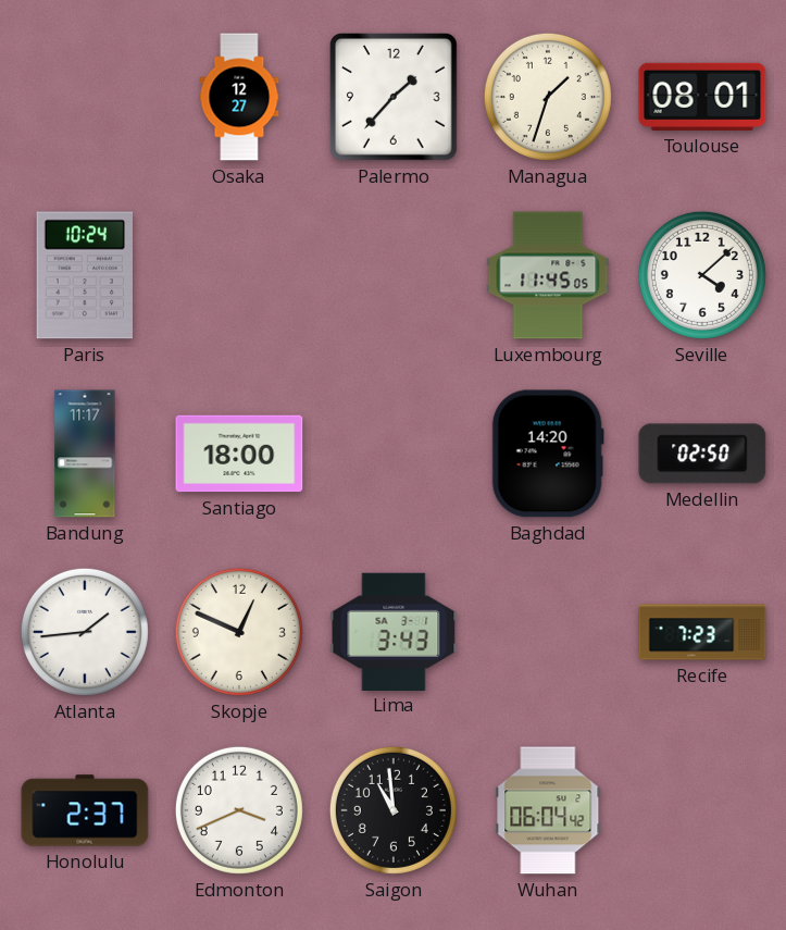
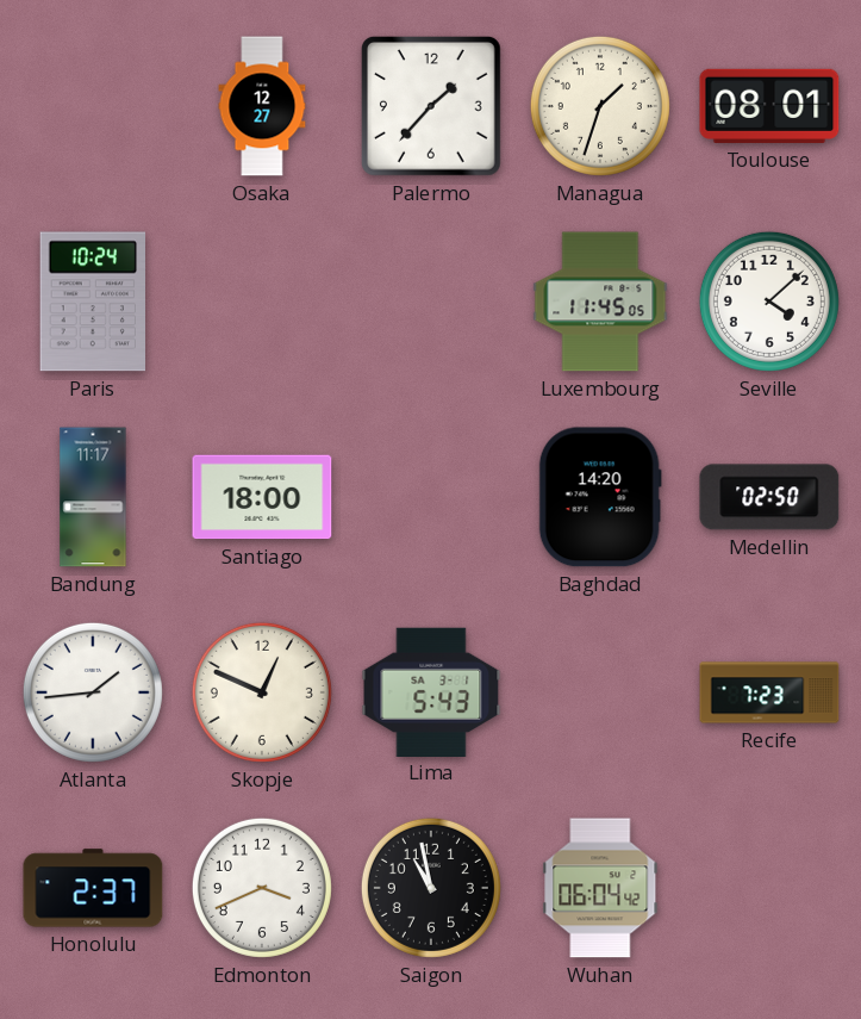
Lima: 3:43 -> 5:43 (431, 691)
Saigon: 10:59 -> 10:58 (431, 888)
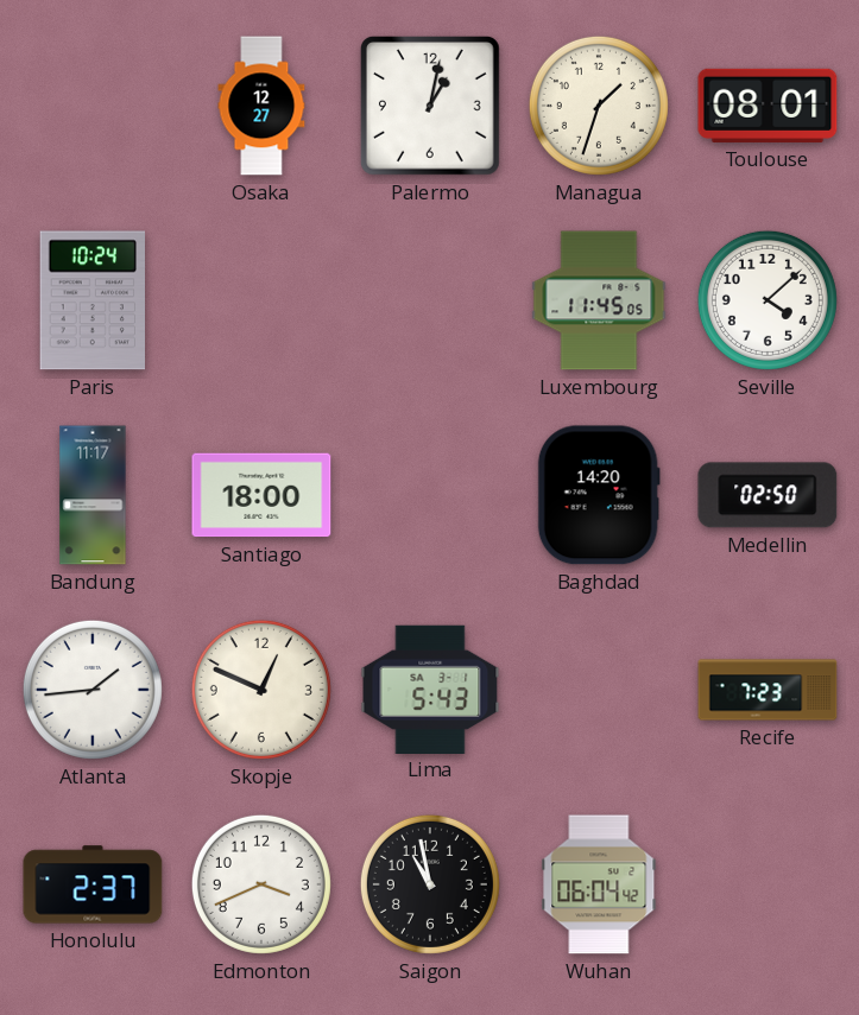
Palermo: 1:37 -> 1:02 (430, 107)
